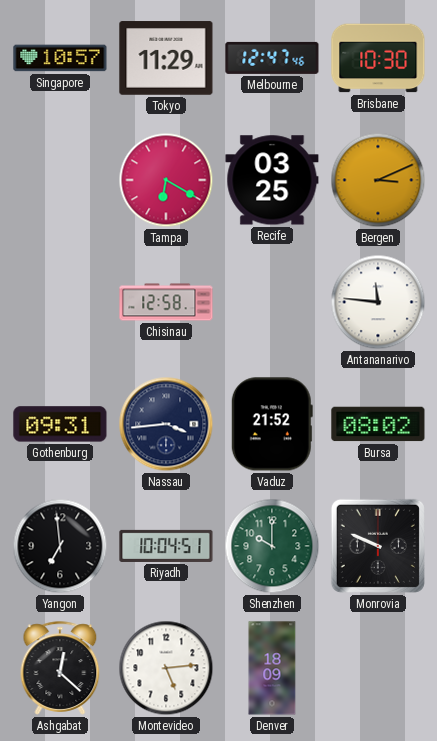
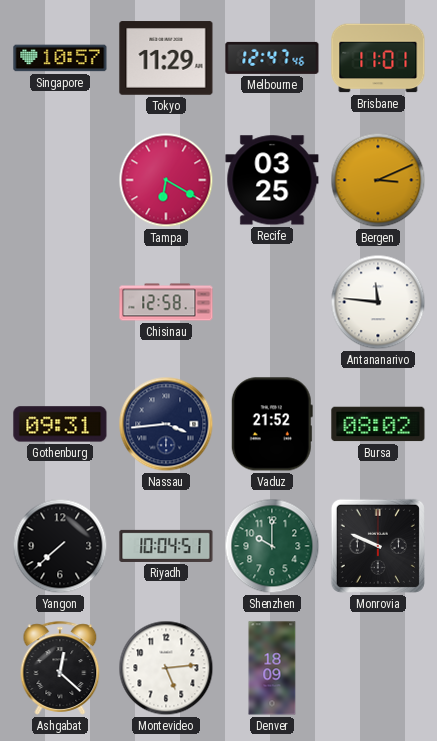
Brisbane: 10:30 -> 11:01 (378, 58)
Yangon: 6:59 -> 7:38 (60, 546)
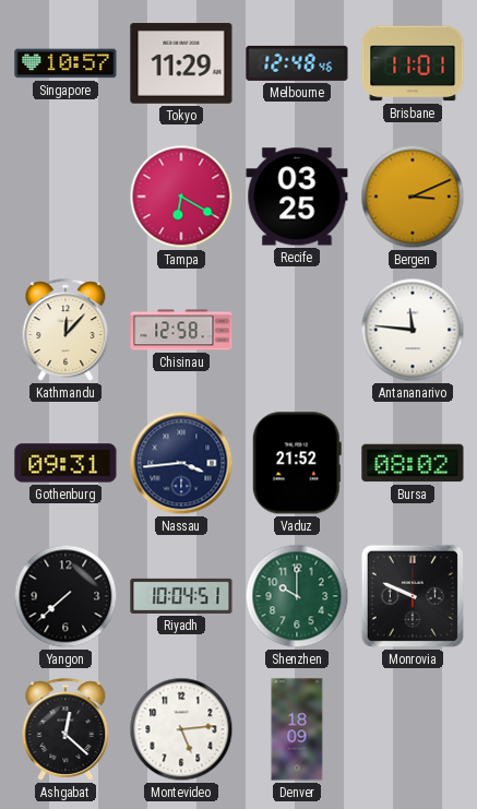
Melbourne: 12:47 -> 12:48 (297, 63)
Kathmandu: none -> 12:07 (65, 330)
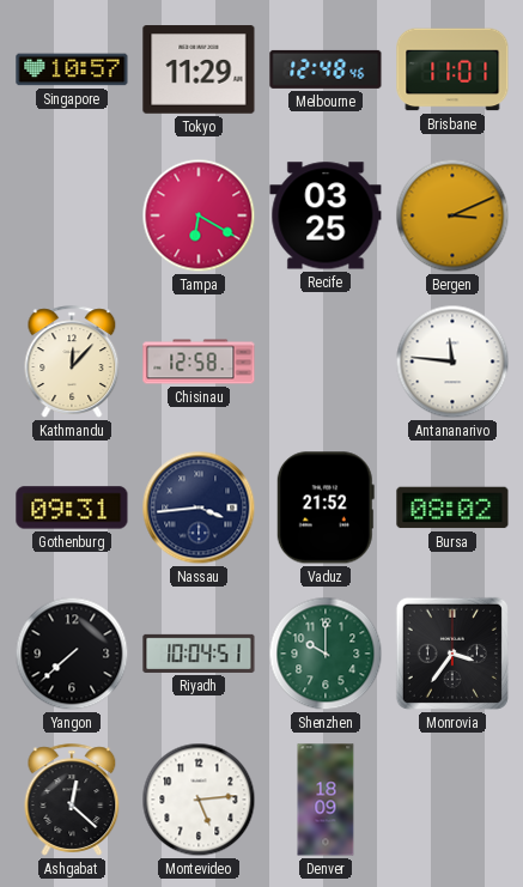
Monrovia: 9:49 -> 3:36 (452, 654)
